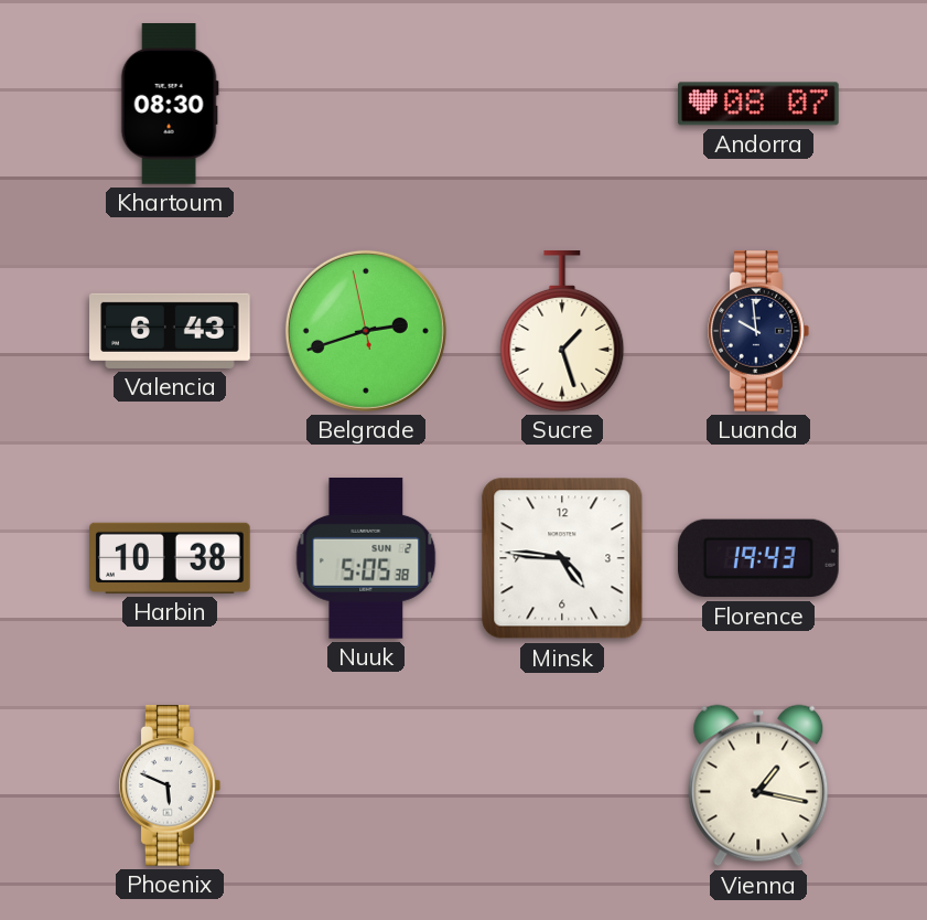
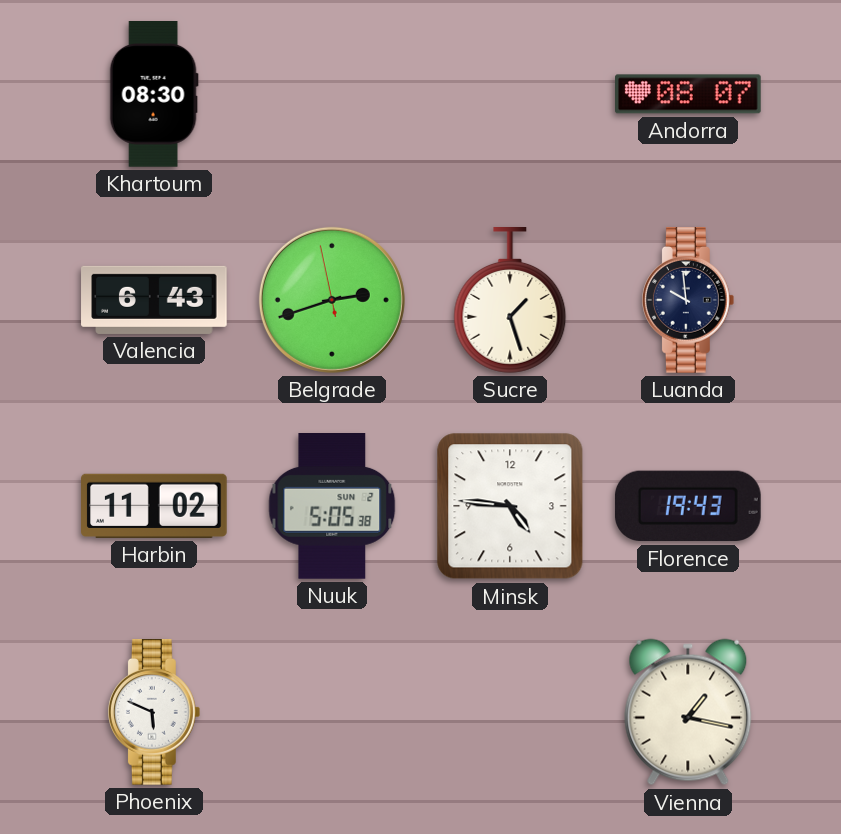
Harbin: 10:38 -> 11:02 (154, 506)
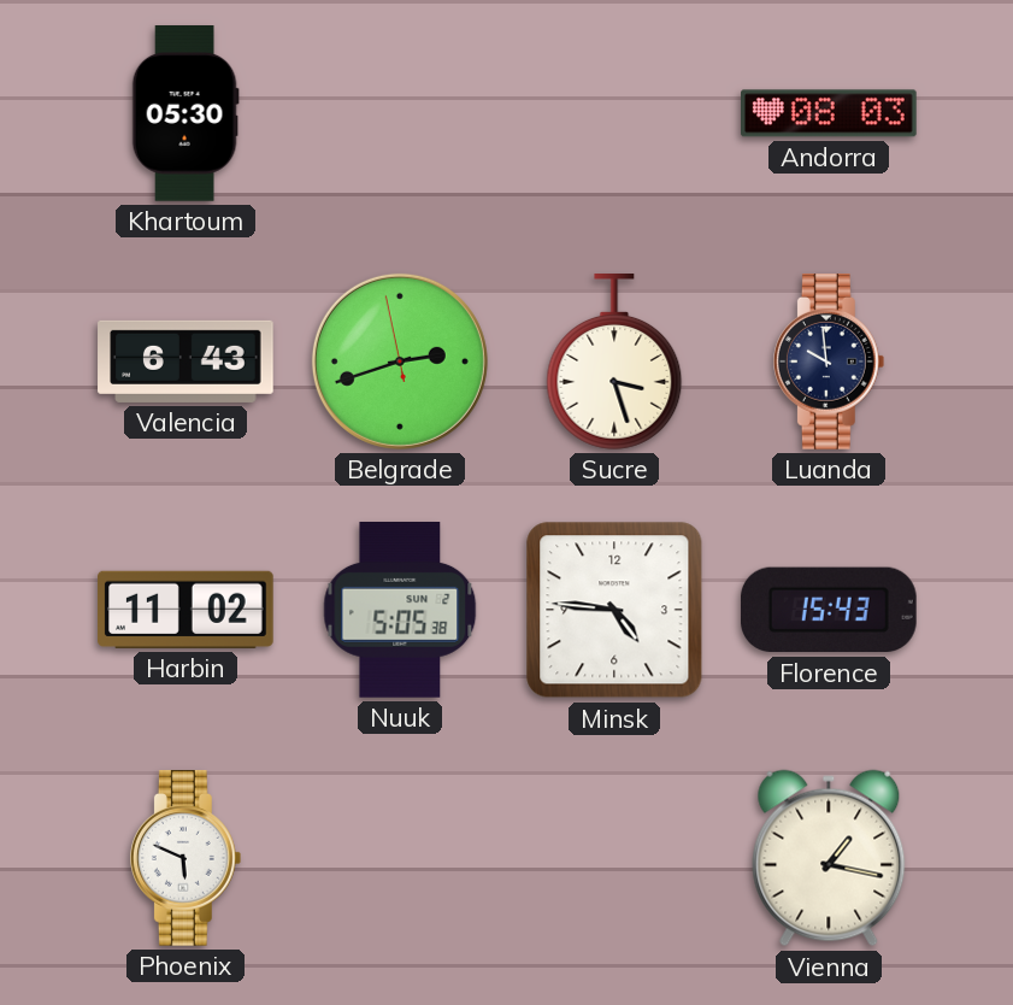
Khartoum: 08:30 -> 05:30 (185, 114)
Andorra: 08:07 -> 08:03 (830, 113)
Sucre: 1:27 -> 3:27 (614, 363)
Florence: 19:43 -> 15:43 (829, 610)
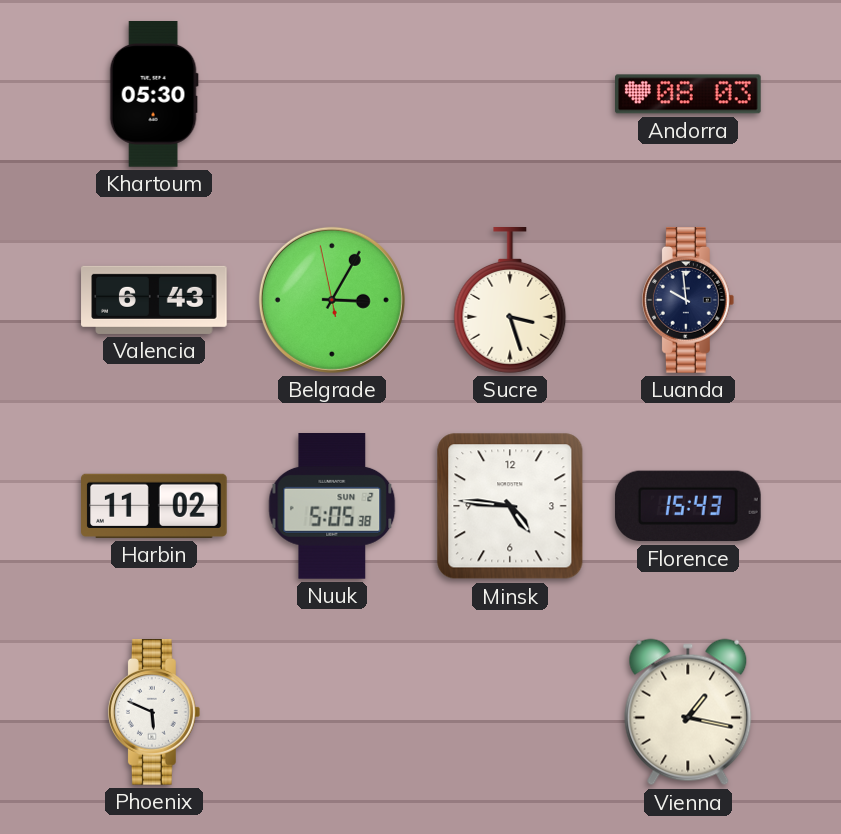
Belgrade: 2:41 -> 3:04 (332, 300)
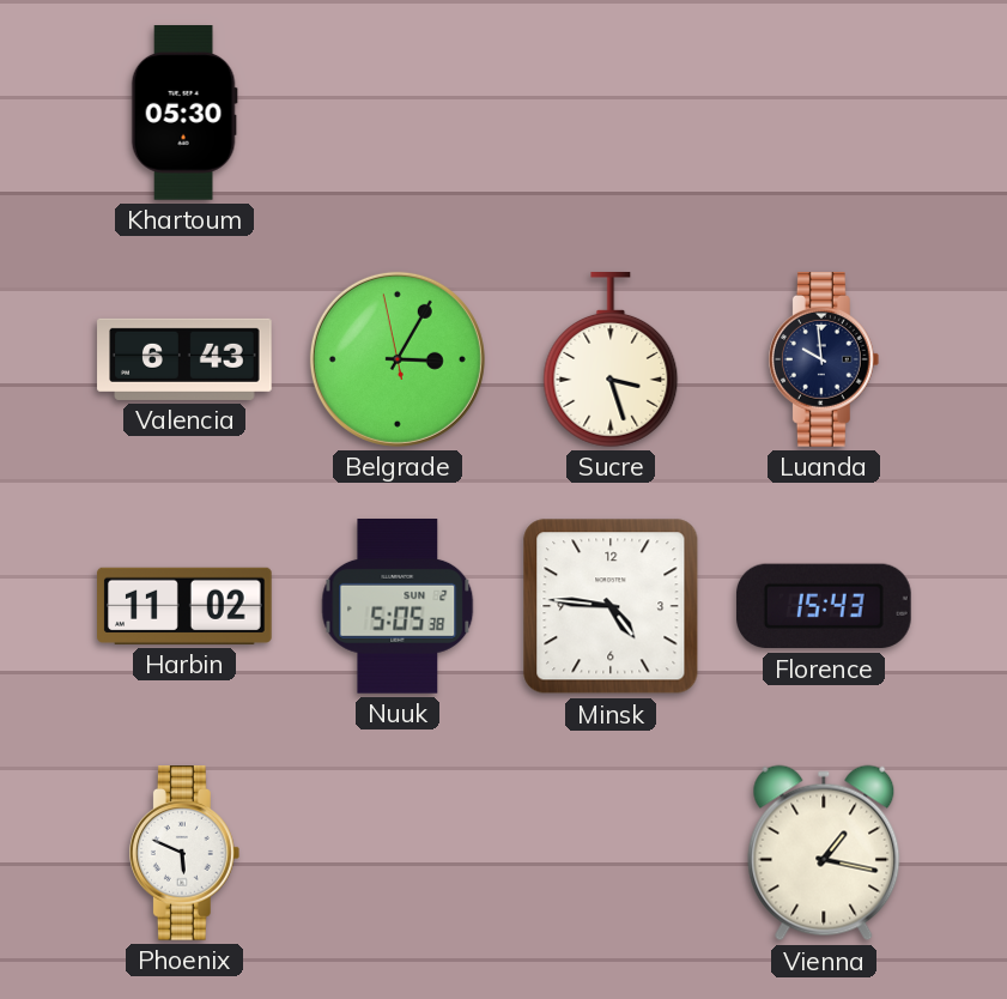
Andorra: 08:03 -> none (689, 94)
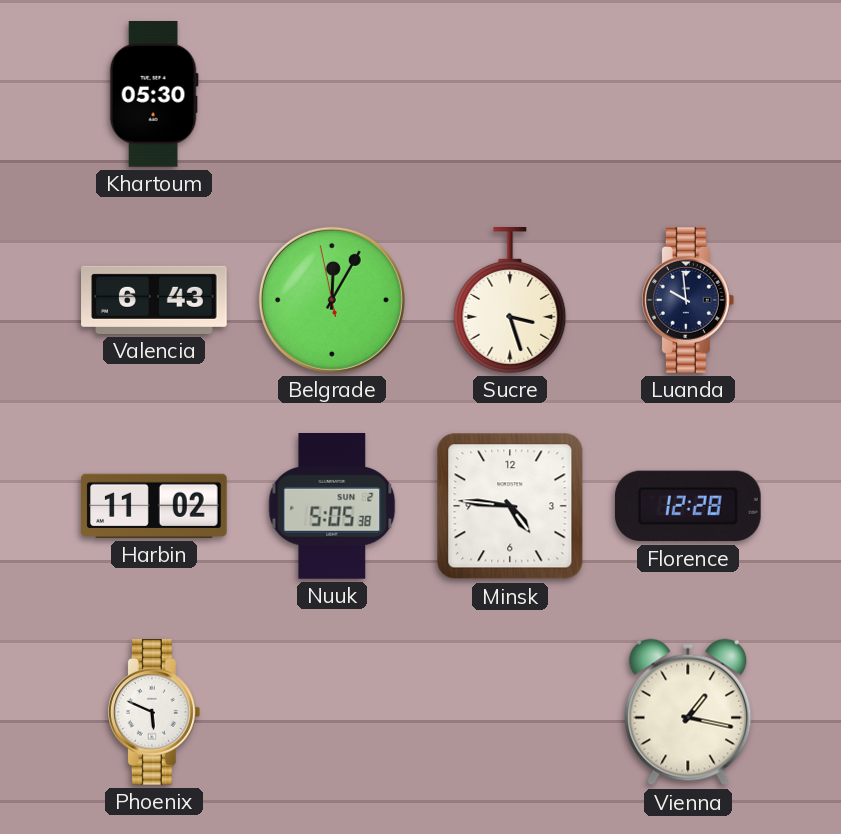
Belgrade: 3:04 -> 12:04 (332, 300)
Florence: 15:43 -> 12:28 (688, 506)
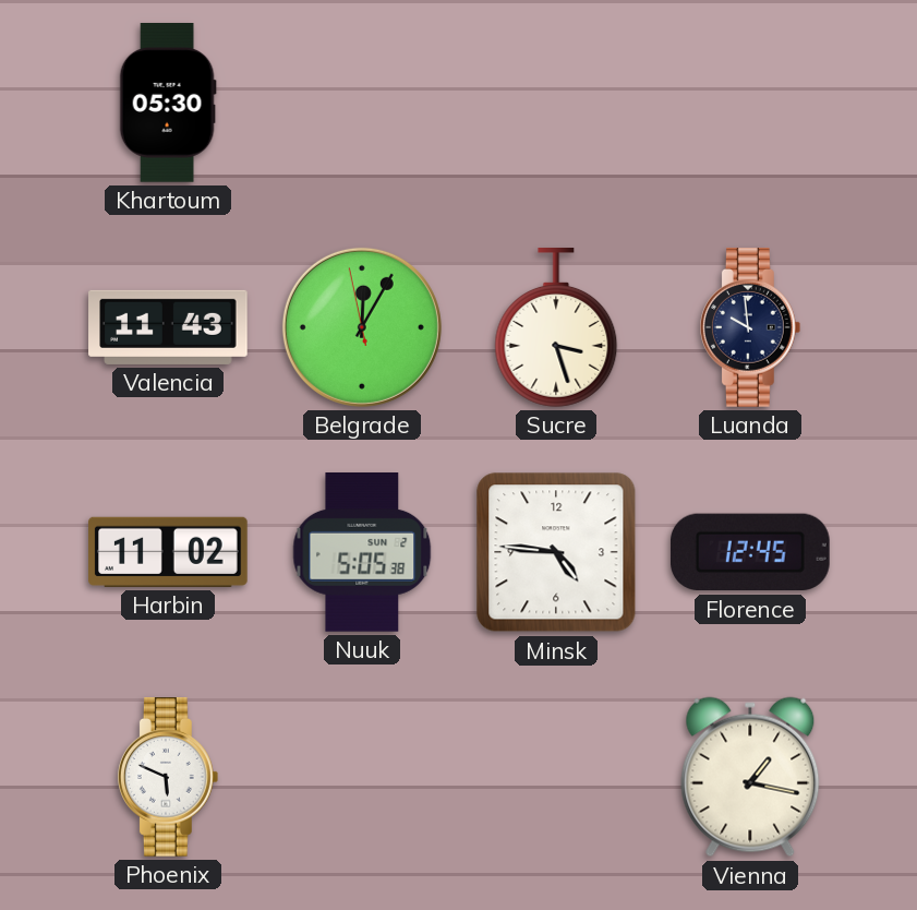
Valencia: 6:43 -> 11:43 (168, 327)
Florence: 12:28 -> 12:45 (750, 552)
